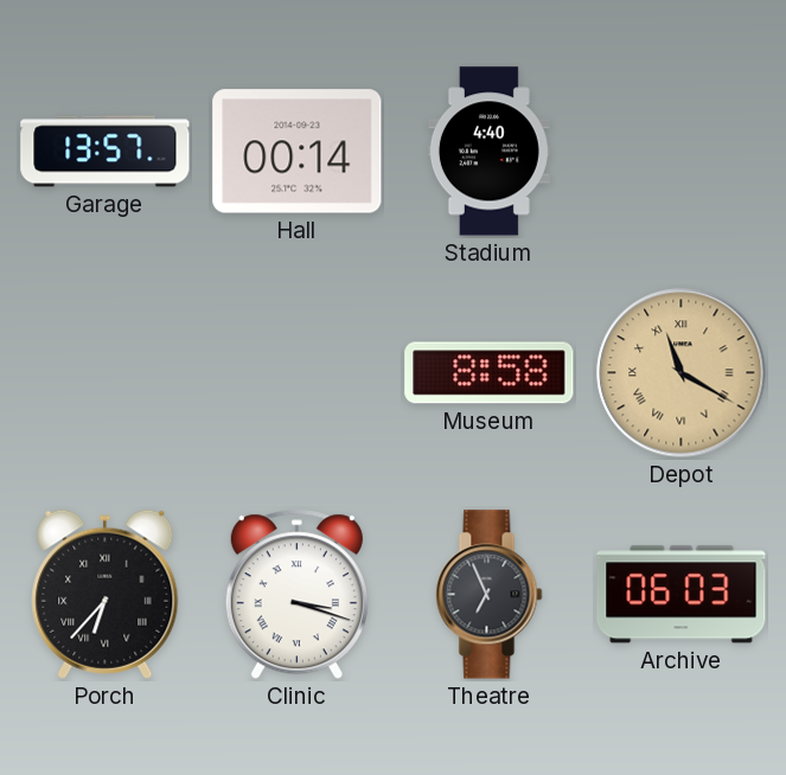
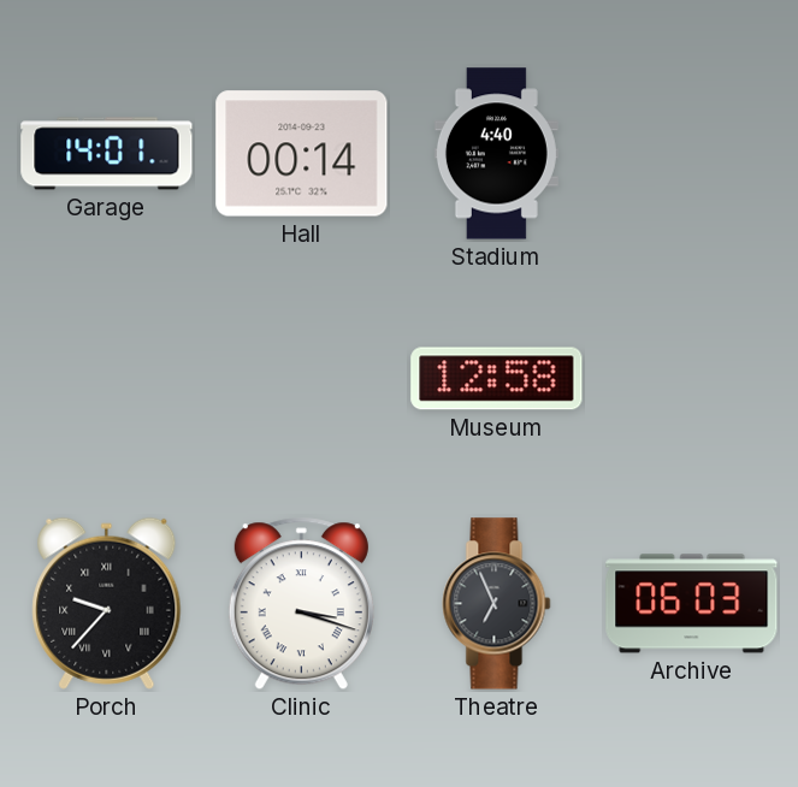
Garage: 13:57 -> 14:01 (107, 154)
Museum: 8:58 -> 12:58 (497, 379)
Depot: 11:20 -> none (682, 373)
Porch: 6:37 -> 9:37 (107, 603)
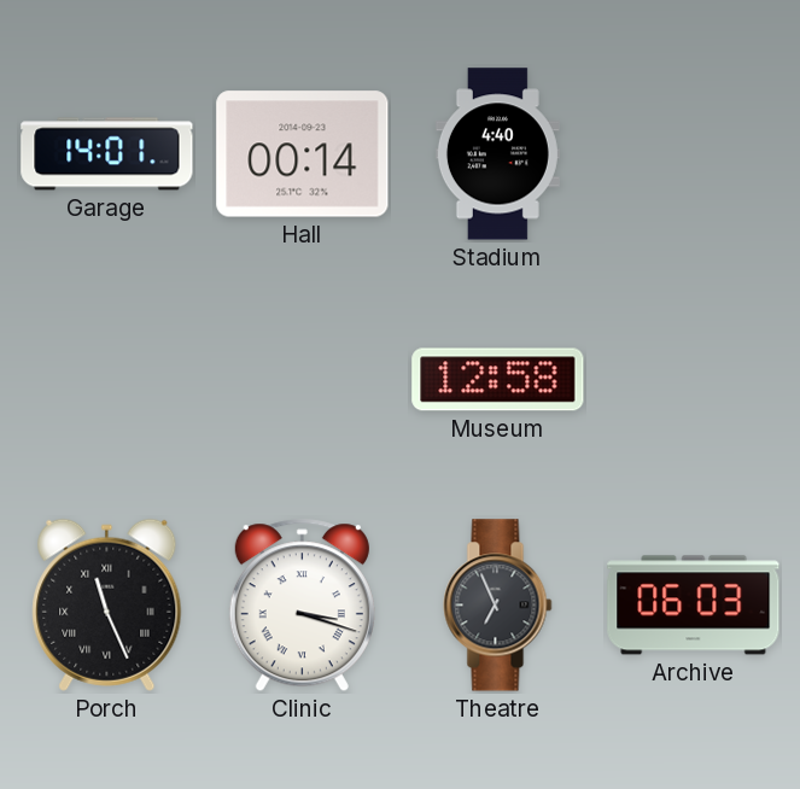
Porch: 9:37 -> 11:26 (107, 604)
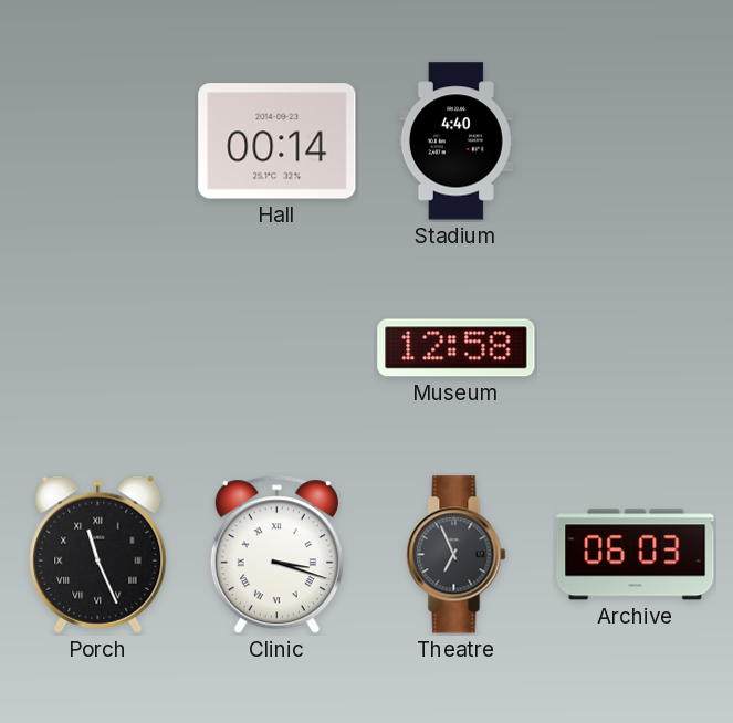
Garage: 14:01 -> none (107, 154)
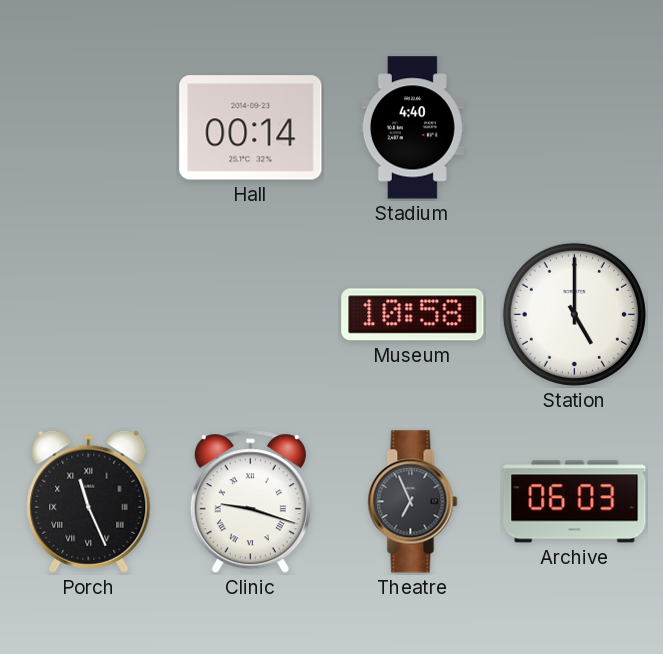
Museum: 12:58 -> 10:58 (413, 315)
Station: none -> 5:00 (574, 314)
Clinic: 3:18 -> 9:18 (250, 502)
